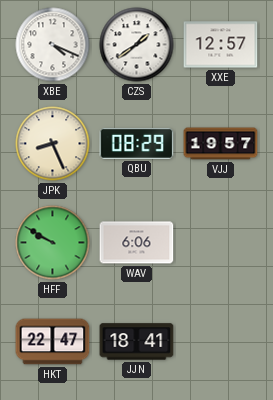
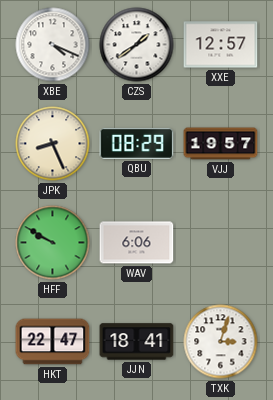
TXK: none -> 3:03 (221, 342)
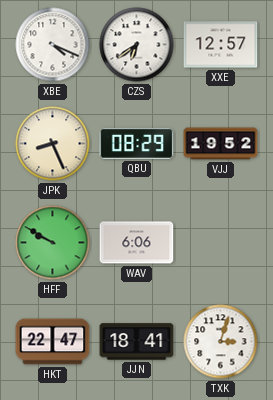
CZS: 1:39 -> 6:39 (137, 45)
VJJ: 19:57 -> 19:52 (221, 144)
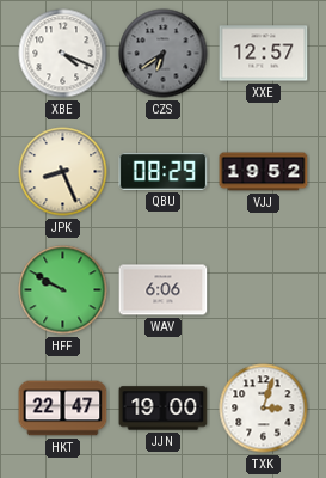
CZS dial: white -> grey (164, 54)
JJN: 18:41 -> 19:00 (164, 409)
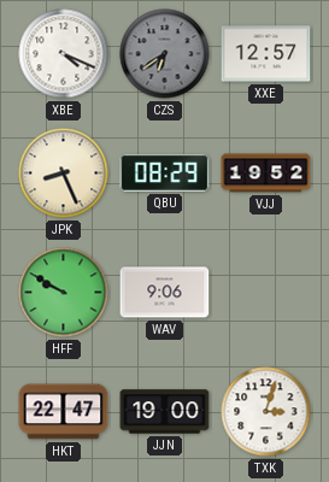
WAV: 6:06 -> 9:06 (165, 293)
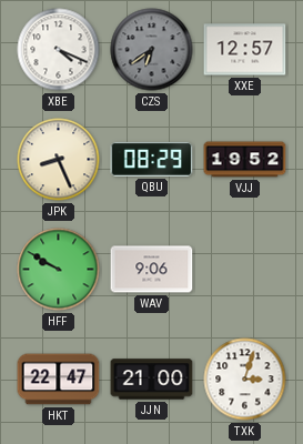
JJN: 19:00 -> 21:00 (152, 380)
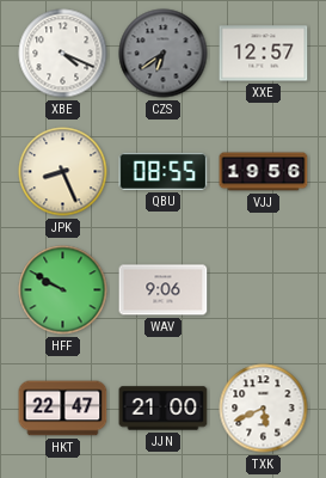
QBU: 08:29 -> 08:55 (164, 171)
VJJ: 19:52 -> 19:56 (264, 172)
TXK: 3:03 -> 5:41 (264, 409)
